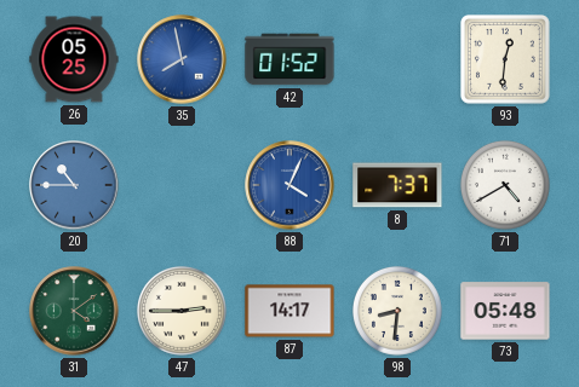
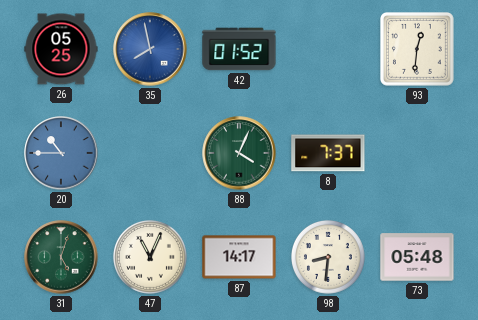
88 dial: blue -> green (239, 153)
71: 4:40 -> none (505, 185)
31: 4:09 -> 5:03 (61, 257)
47: 2:45 -> 11:04 (150, 257)
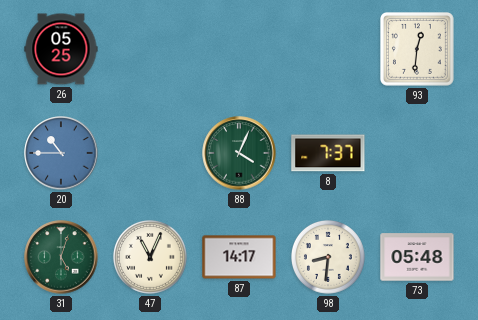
35: 7:58 -> none (150, 49)
42: 01:52 -> none (239, 49)
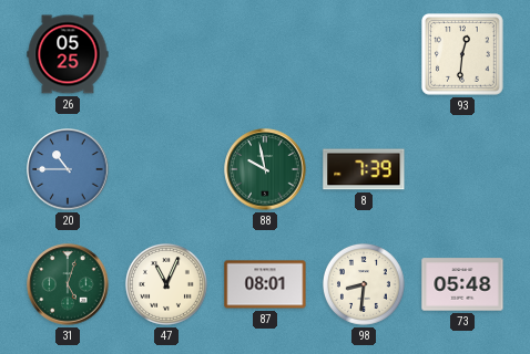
88: 4:04 -> 9:58 (265, 169)
8: 7:37 -> 7:39 (364, 169)
87: 14:17 -> 08:01 (265, 284)
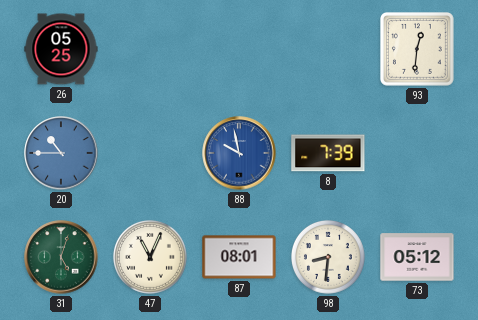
88 dial: green -> blue (239, 153)
73: 05:48 -> 05:12 (417, 257)
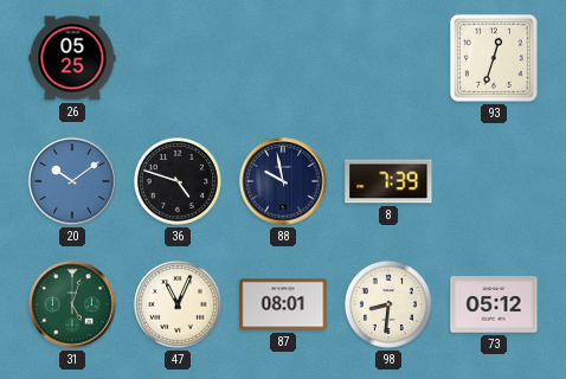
93: 12:31 -> 12:33 (495, 59)
20: 10:45 -> 10:09 (72, 181)
36: none -> 4:48 (178, 181)
88 dial: blue -> navy (283, 181)
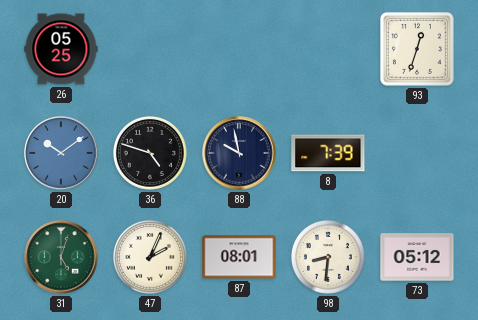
47: 11:04 -> 2:04 (150, 257)
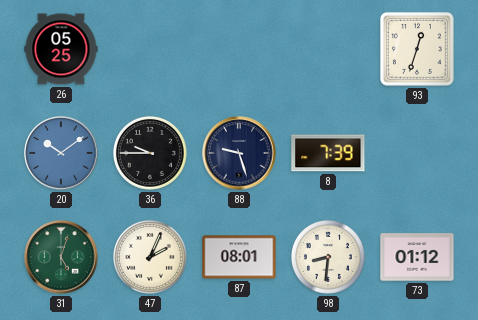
36: 4:48 -> 9:45 (150, 153)
88: 9:58 -> 9:27 (239, 153)
73: 05:12 -> 01:12 (417, 257)
